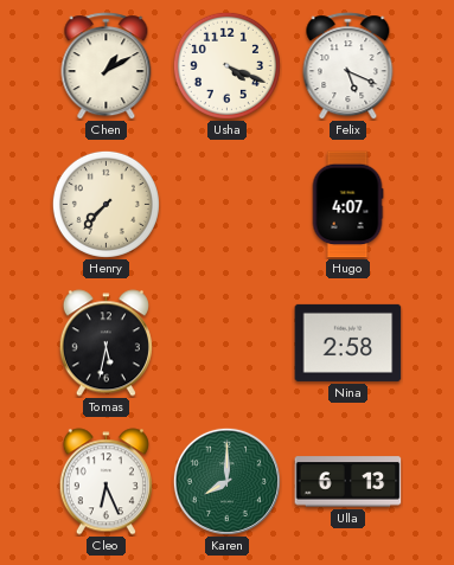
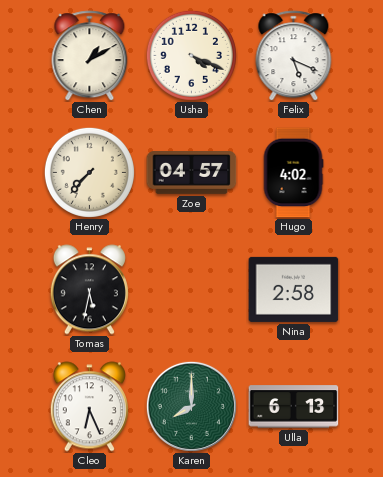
Zoe: none -> 04:57 (192, 173)
Hugo: 4:07 -> 4:02 (293, 173)
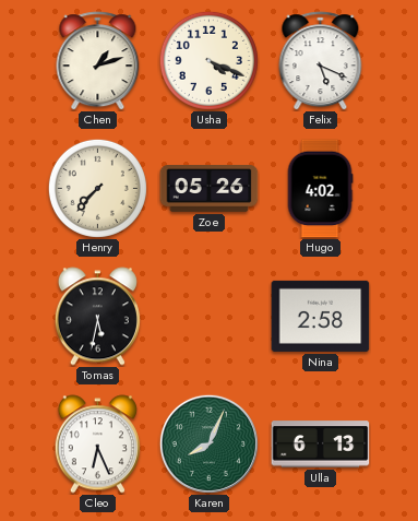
Chen: 1:10 -> 1:12 (98, 61)
Zoe: 04:57 -> 05:26 (210, 189)
Karen: 8:00 -> 8:04 (208, 443)
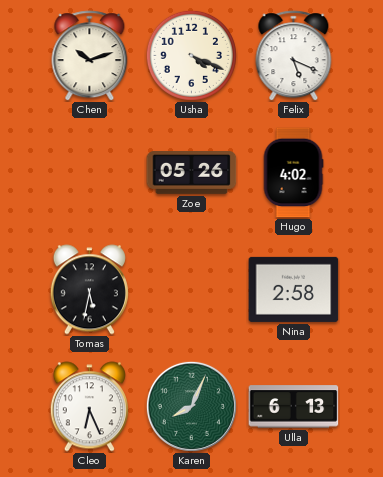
Chen: 1:12 -> 10:12 (90, 56)
Henry: 7:37 -> none (97, 188)
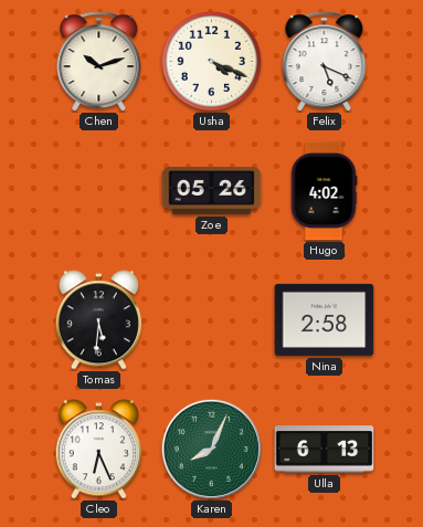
Tomas: 5:32 -> 5:31 (98, 320)
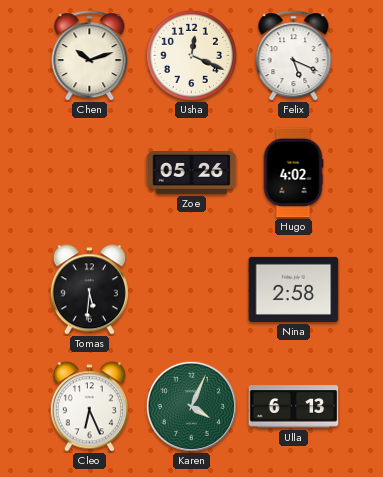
Usha: 4:19 -> 12:19 (191, 55)
Karen: 8:04 -> 4:04 (191, 406)
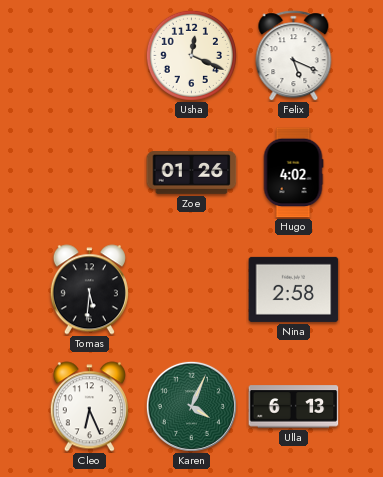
Chen: 10:12 -> none (90, 56)
Zoe: 05:26 -> 01:26 (192, 173)
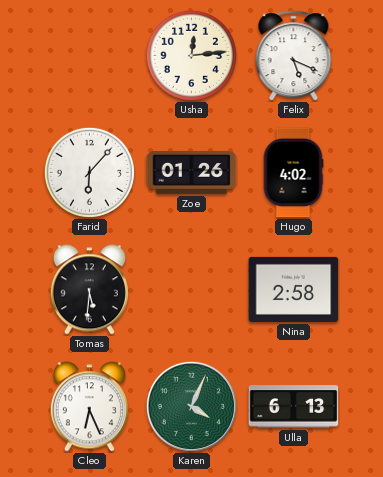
Usha: 12:19 -> 12:14 (191, 55)
Farid: none -> 6:07 (89, 172)
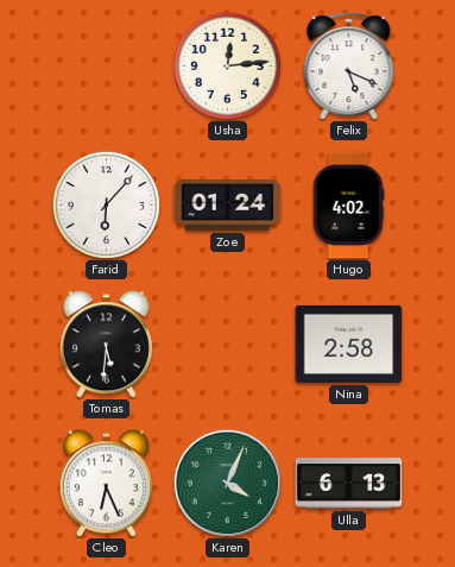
Zoe: 01:26 -> 01:24 (228, 206)
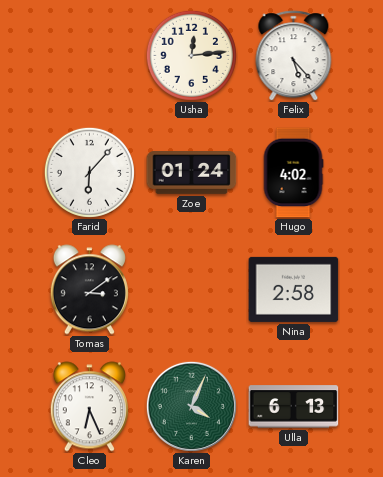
Felix: 5:19 -> 5:23 (294, 56)
Tomas: 5:31 -> 3:09 (89, 290)
